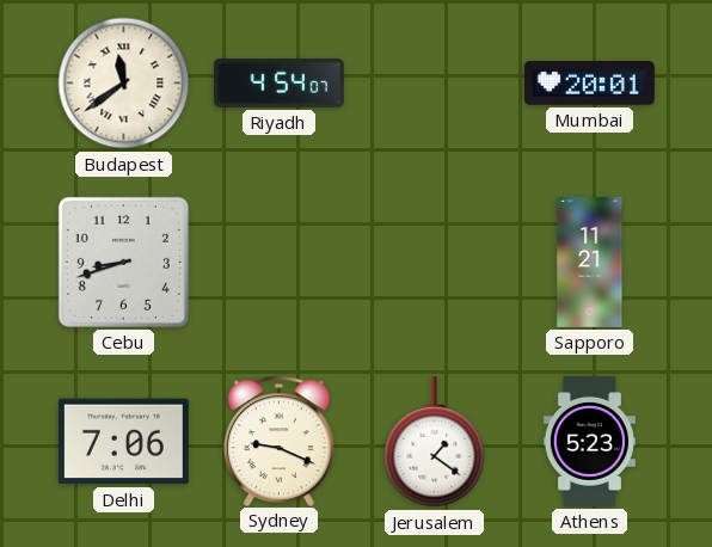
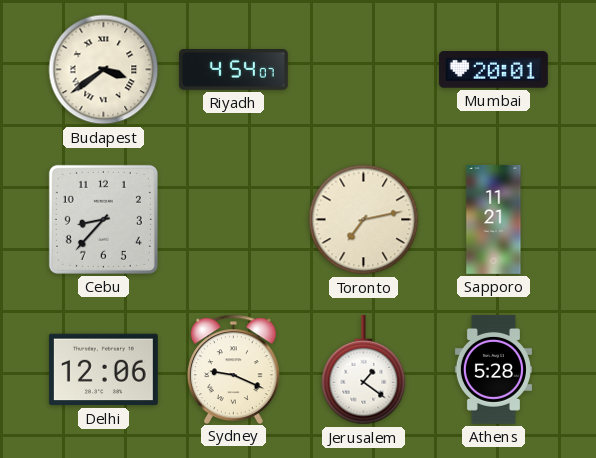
Budapest: 11:39 -> 3:39 (104, 70)
Cebu: 8:42 -> 8:37 (103, 219)
Toronto: none -> 7:13 (364, 220)
Delhi: 7:06 -> 12:06 (103, 370)
Athens: 5:23 -> 5:28 (493, 369)
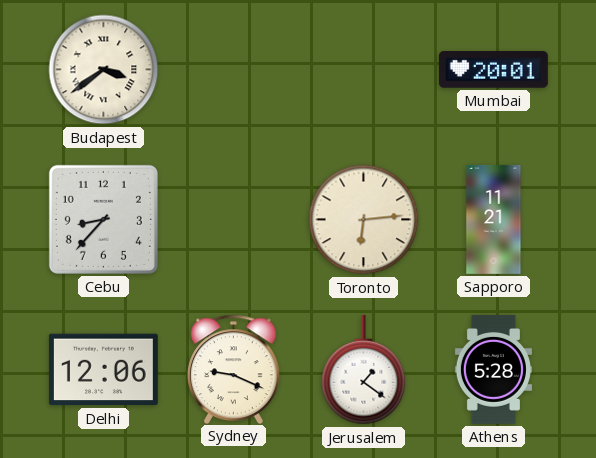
Riyadh: 4:54 -> none (233, 70)
Toronto: 7:13 -> 6:14 (364, 220)
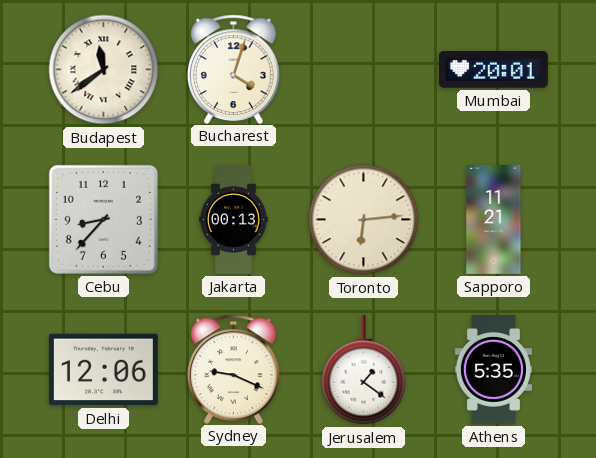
Budapest: 3:39 -> 11:39 (104, 70)
Bucharest: none -> 4:03 (234, 69)
Jakarta: none -> 00:13 (234, 220)
Athens: 5:28 -> 5:35 (493, 369)
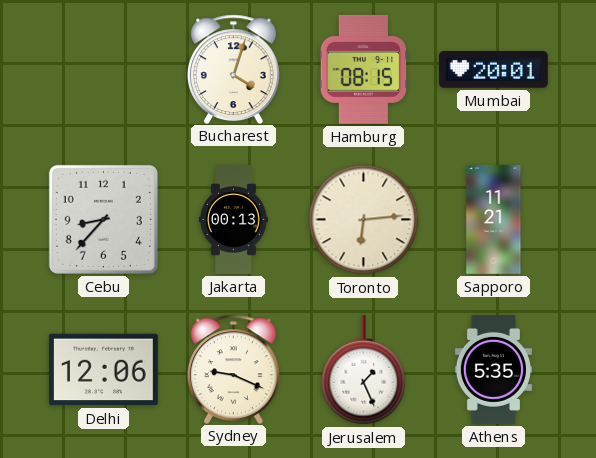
Budapest: 11:39 -> none (104, 70)
Hamburg: none -> 08:15 (363, 69)
Jerusalem: 1:21 -> 1:26 (364, 370)
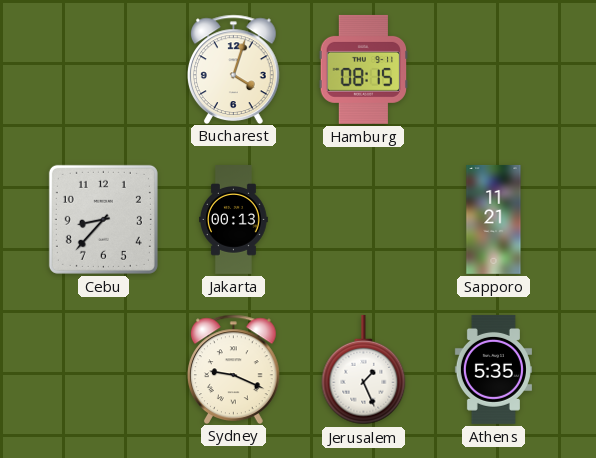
Mumbai: 20:01 -> none (493, 70)
Toronto: 6:14 -> none (364, 220)
Delhi: 12:06 -> none (103, 370)
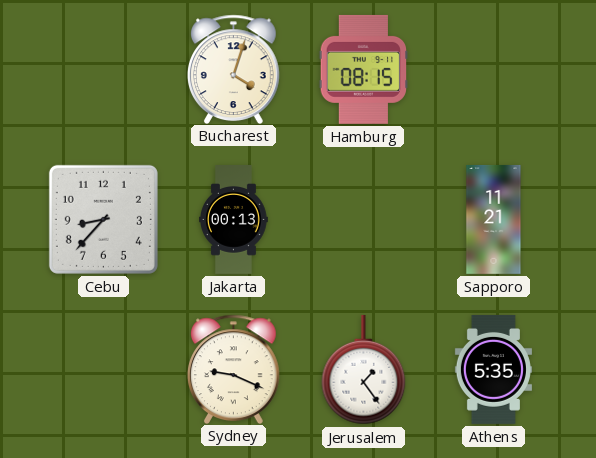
Jerusalem: 1:26 -> 1:24 (364, 370)
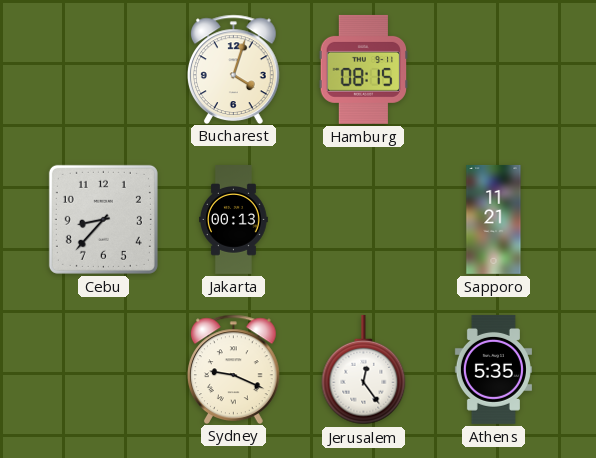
Jerusalem: 1:24 -> 12:24 (364, 370)
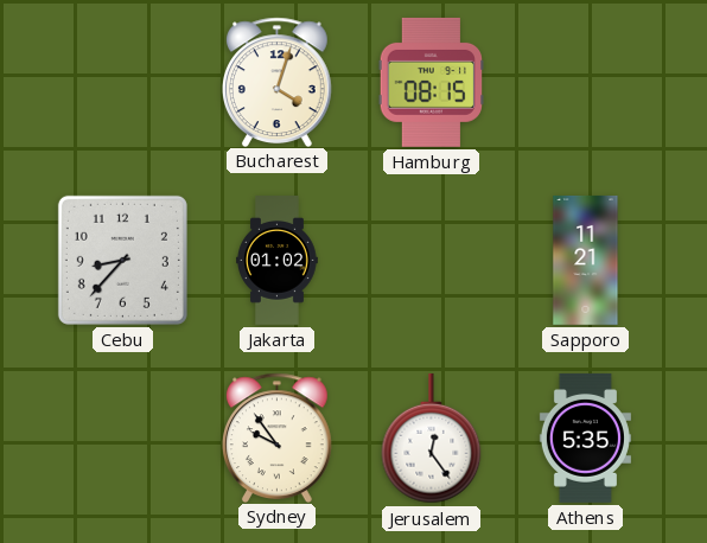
Jakarta: 00:13 -> 01:02 (278, 261)
Sydney: 9:19 -> 9:54 (278, 437)
